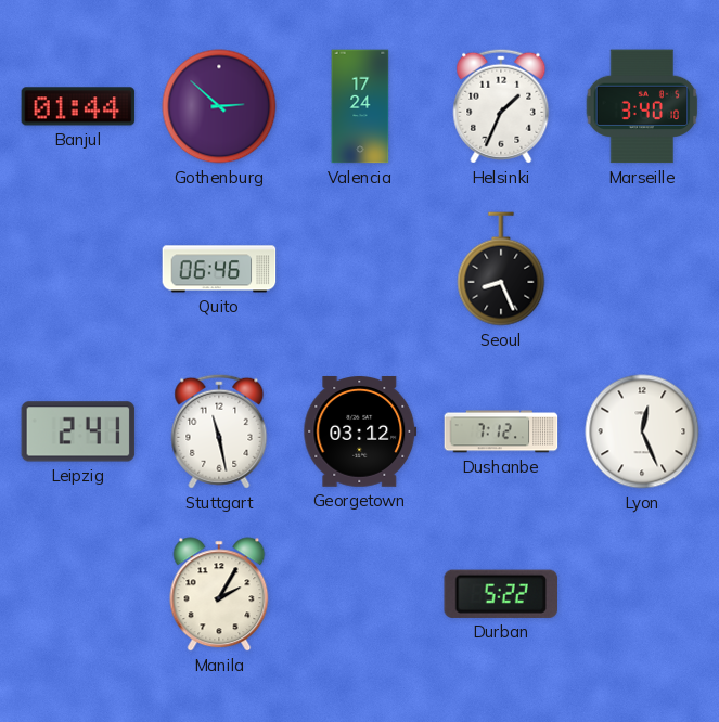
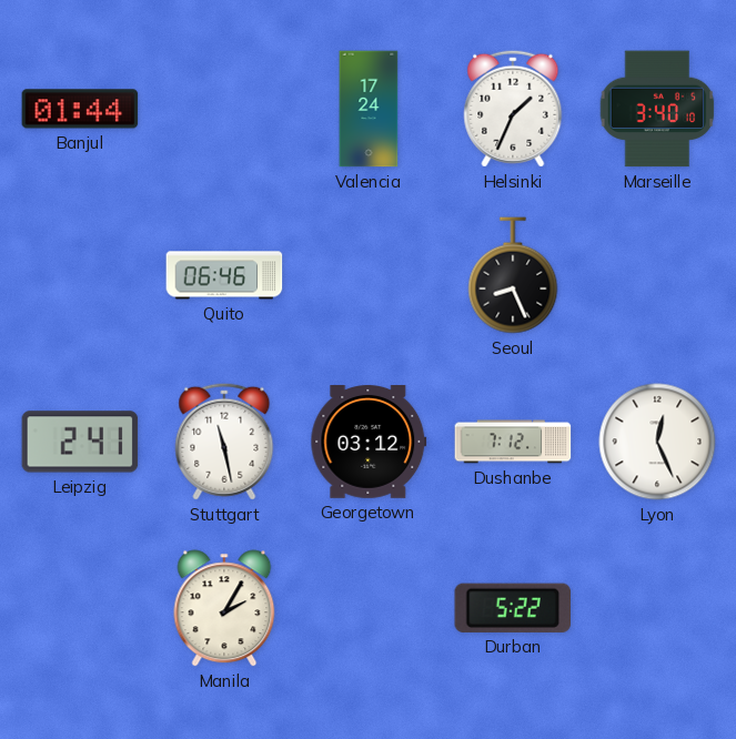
Gothenburg: 2:52 -> none (219, 106)
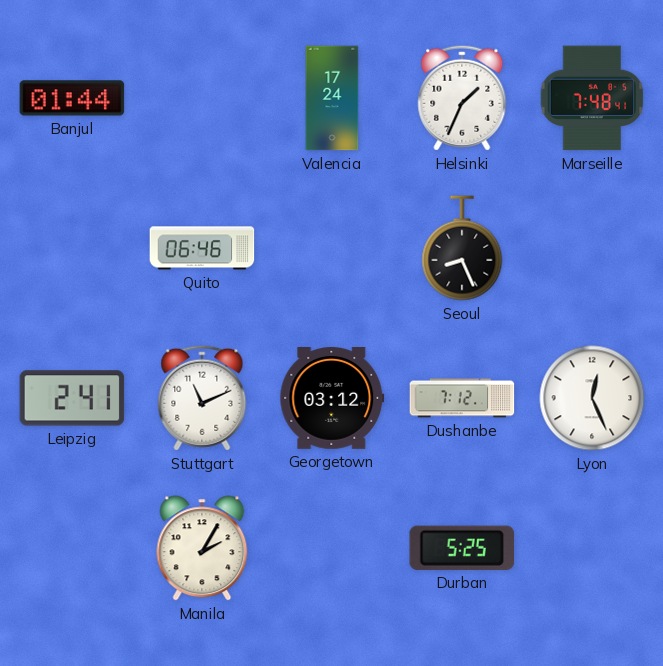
Marseille: 3:40 -> 7:48 (592, 98)
Stuttgart: 11:28 -> 11:11 (202, 398)
Durban: 5:22 -> 5:25 (461, 548)
